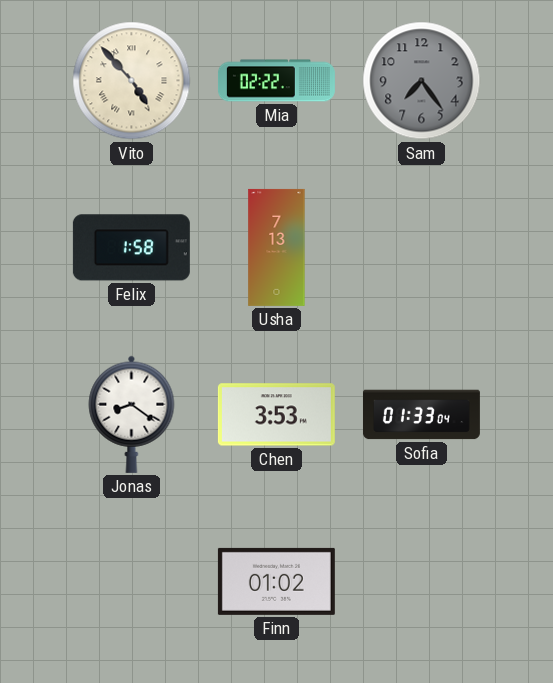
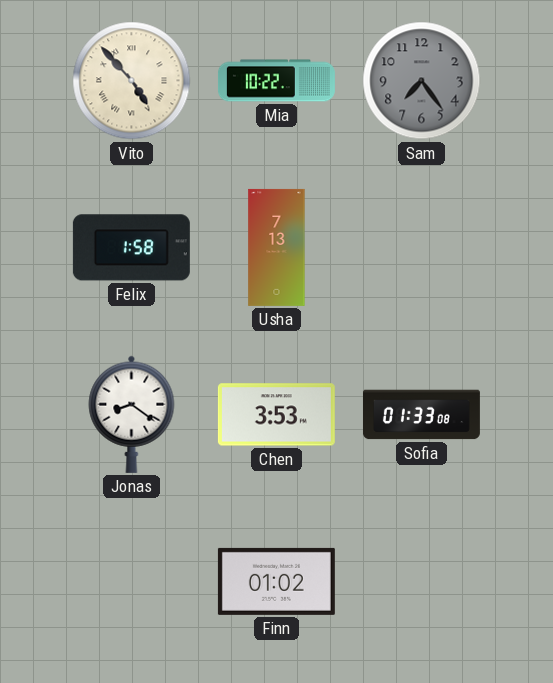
Mia: 02:22 -> 10:22 (276, 81)
Sofia: 01:33:04 -> 01:33:08 (421, 415)
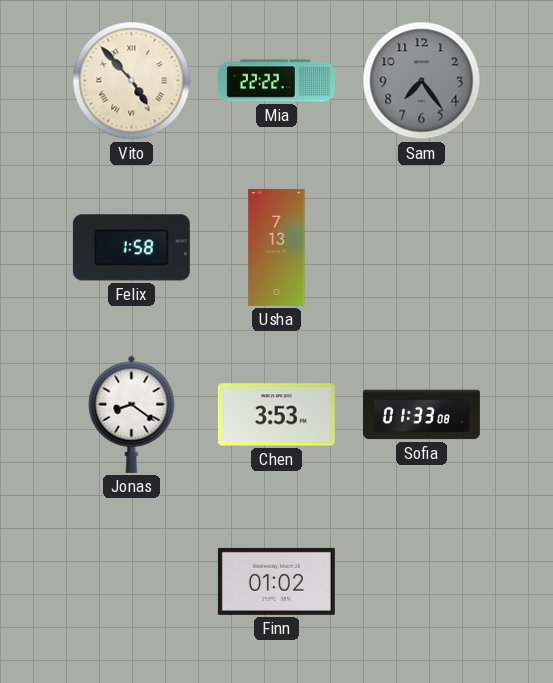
Mia: 10:22 -> 22:22 (276, 81)
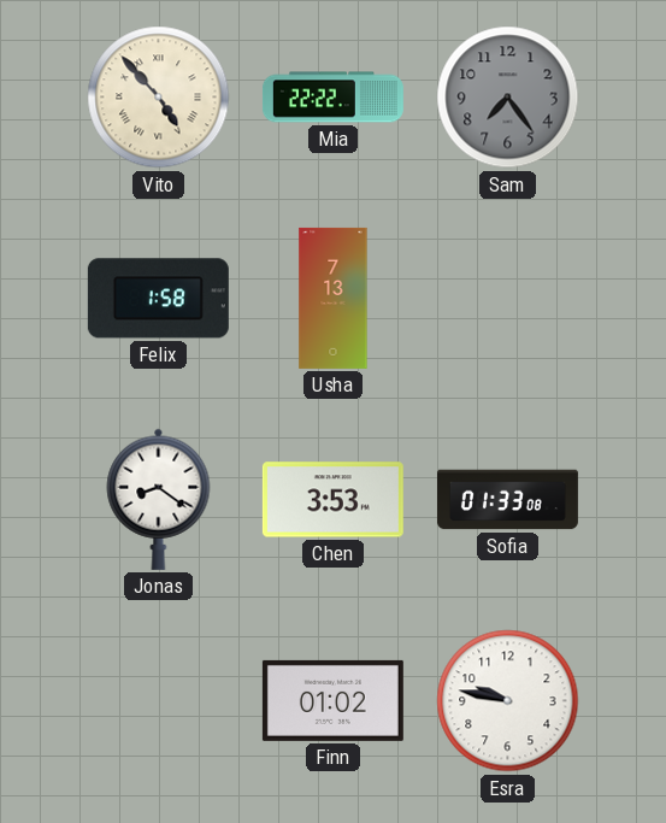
Esra: none -> 9:47 (508, 701)
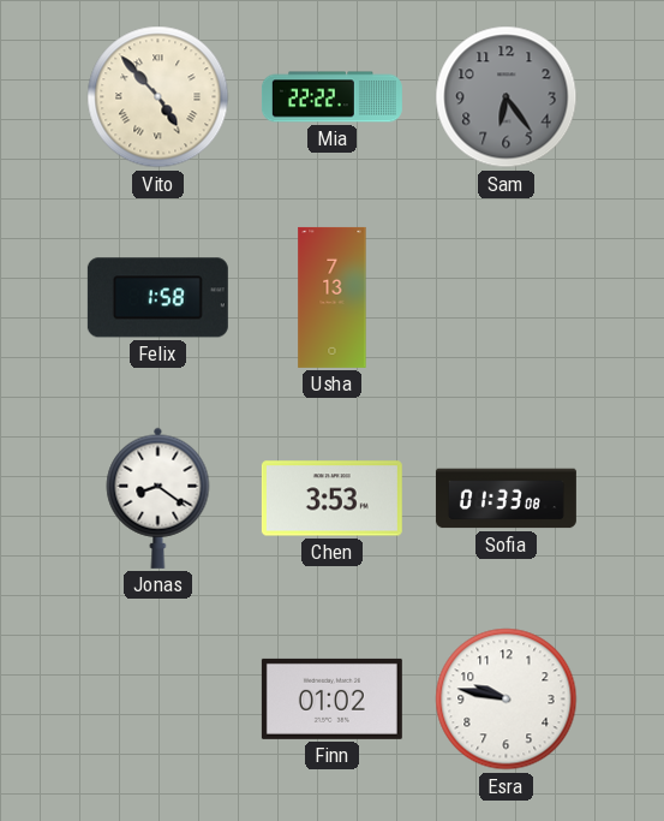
Sam: 7:24 -> 6:24 (507, 97)
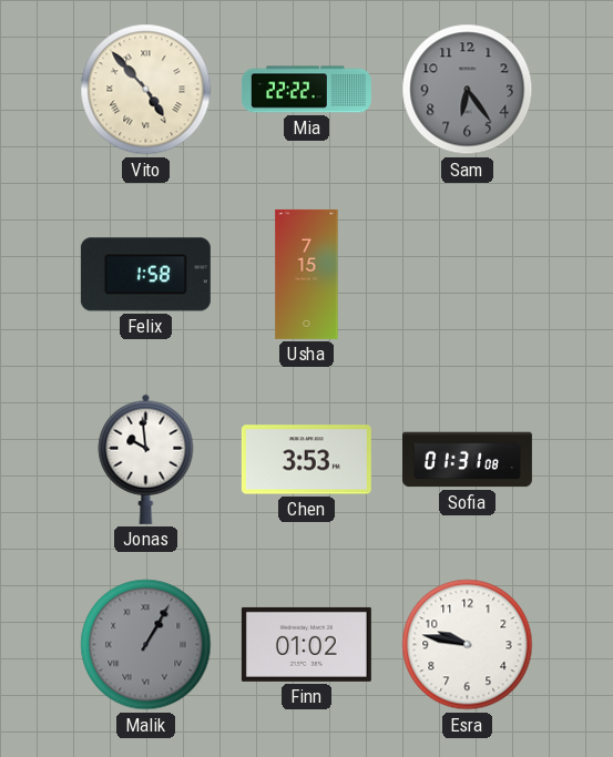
Usha: 7:13 -> 7:15 (307, 274)
Jonas: 8:21 -> 9:59 (146, 459)
Sofia: 01:33 -> 01:31 (467, 460)
Malik: none -> 1:05 (146, 645)
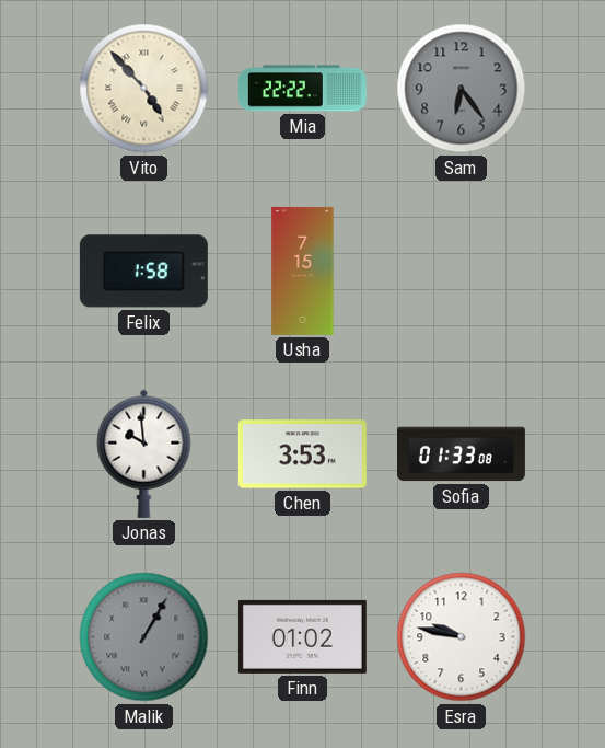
Sofia: 01:31 -> 01:33 (461, 454)
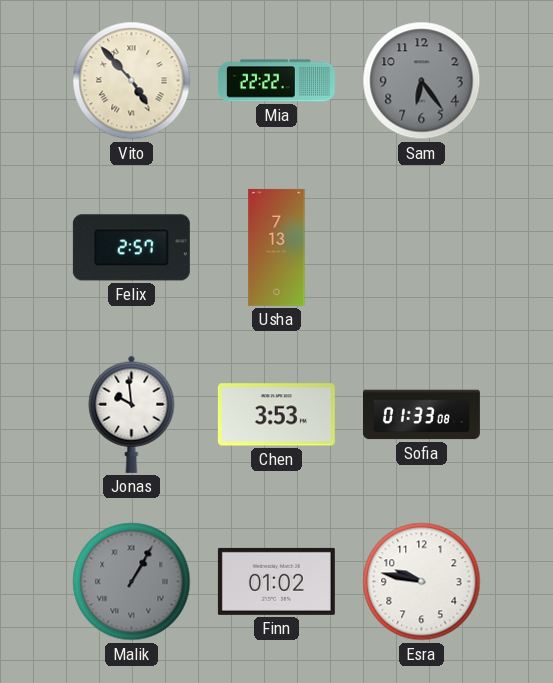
Felix: 1:58 -> 2:57 (131, 248)
Usha: 7:15 -> 7:13 (277, 247)
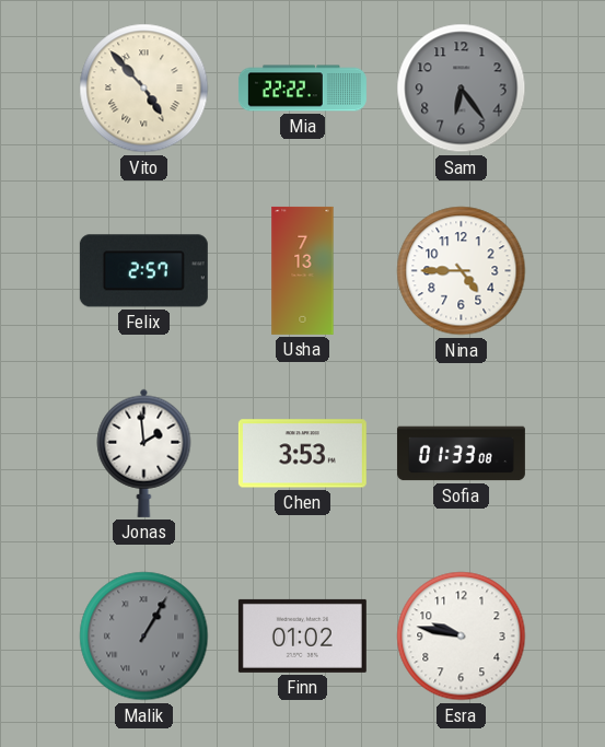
Nina: none -> 4:45 (462, 271)
Jonas: 9:59 -> 1:59 (144, 453)
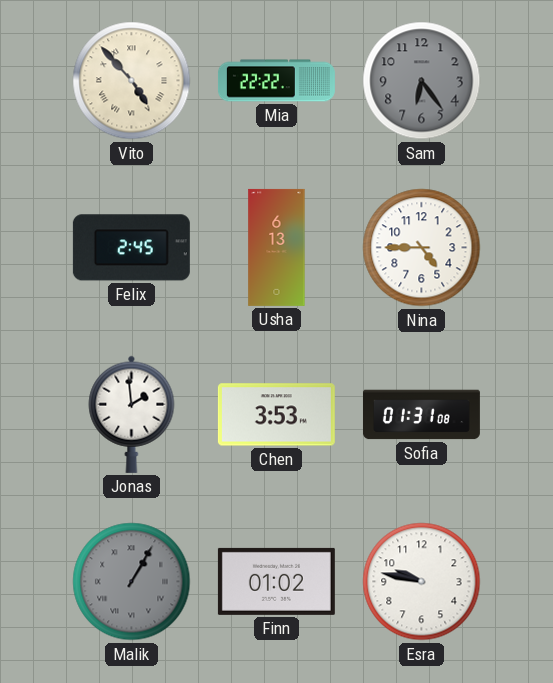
Felix: 2:57 -> 2:45 (131, 248)
Usha: 7:13 -> 6:13 (277, 247)
Sofia: 01:33 -> 01:31 (421, 415)
